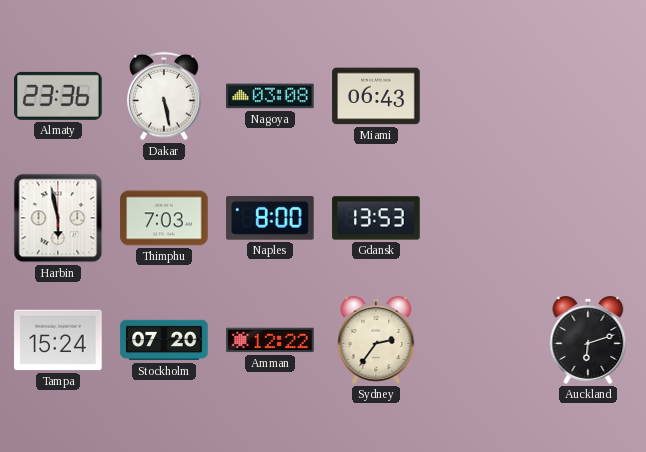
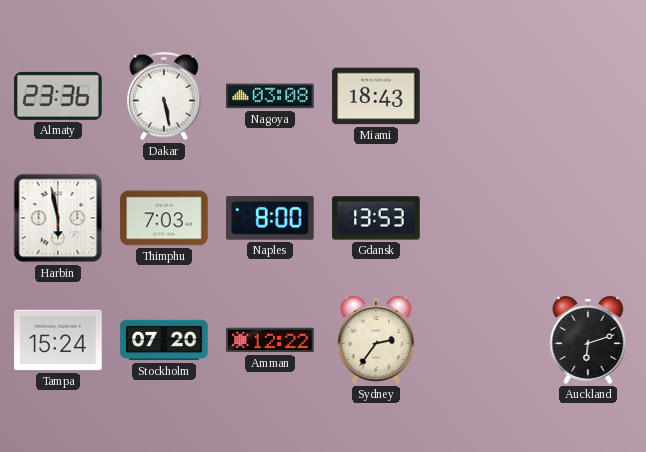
Miami: 06:43 -> 18:43 (376, 96)
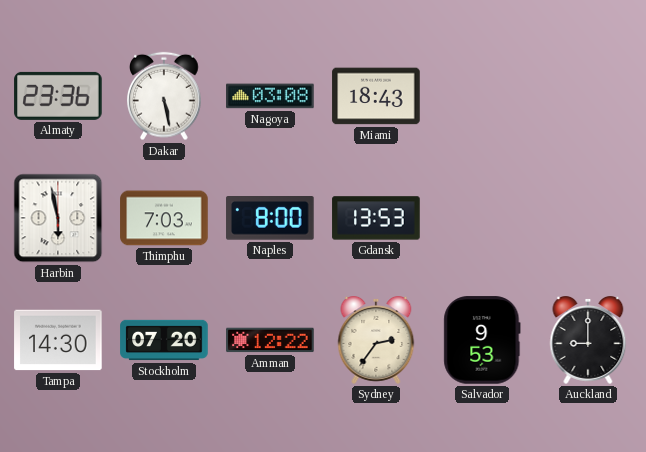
Tampa: 15:24 -> 14:30 (58, 340)
Salvador: none -> 9:53 (482, 340)
Auckland: 6:12 -> 9:00 (588, 341)
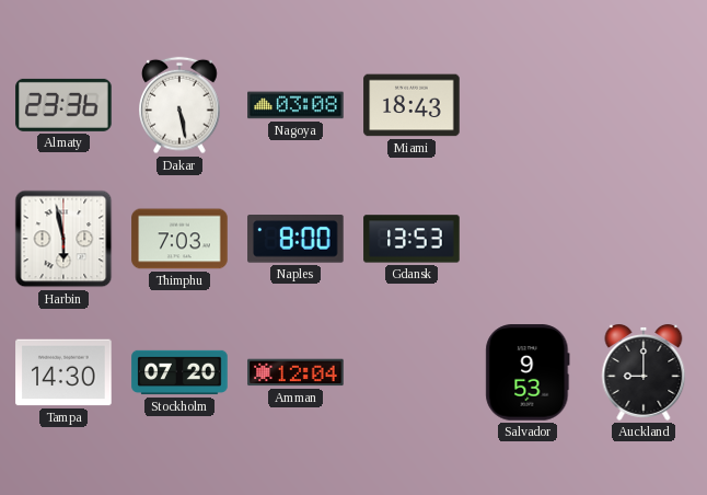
Amman: 12:22 -> 12:04 (295, 372)
Sydney: 2:36 -> none (376, 341)
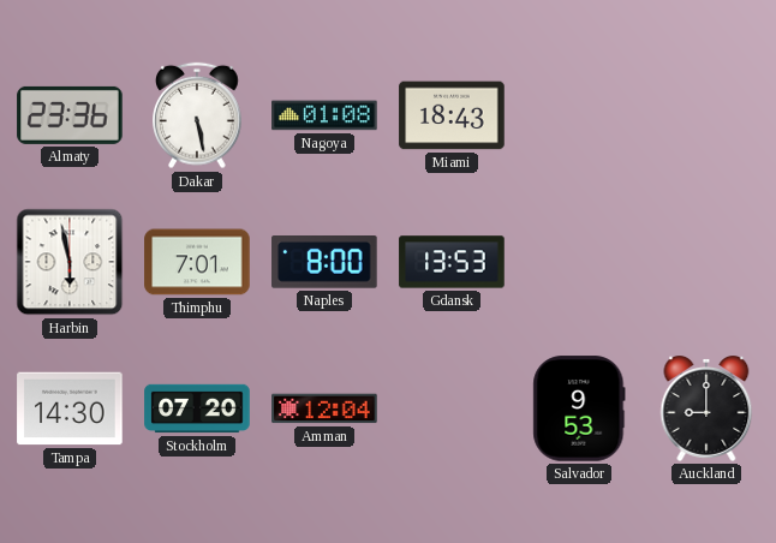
Nagoya: 03:08 -> 01:08 (324, 115)
Thimphu: 7:03 -> 7:01 (197, 262)
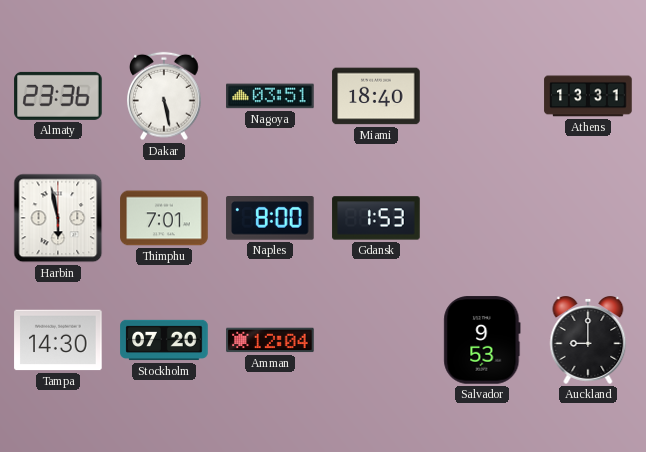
Nagoya: 01:08 -> 03:51 (270, 96)
Miami: 18:43 -> 18:40 (376, 96)
Athens: none -> 13:31 (588, 96)
Gdansk: 13:53 -> 1:53 (376, 218)
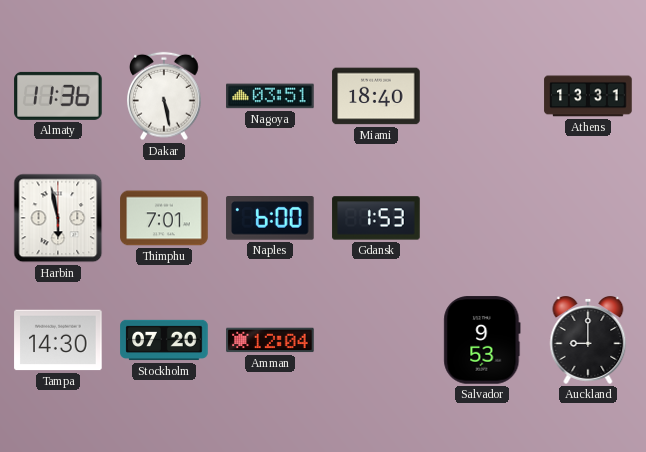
Almaty: 23:36 -> 11:36 (58, 96)
Naples: 8:00 -> 6:00 (270, 219)
